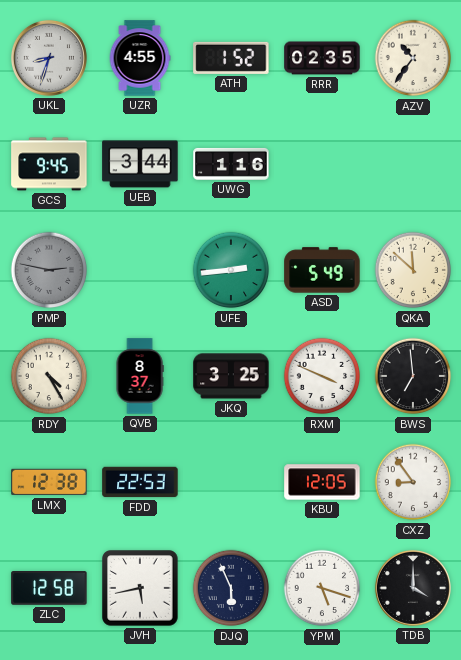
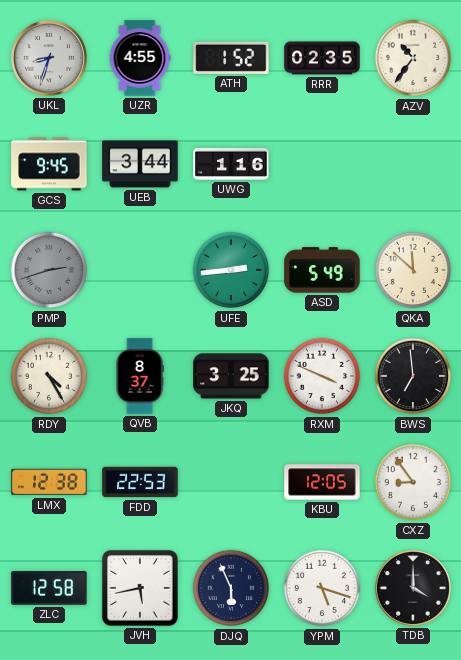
PMP: 2:47 -> 2:42 (49, 270)
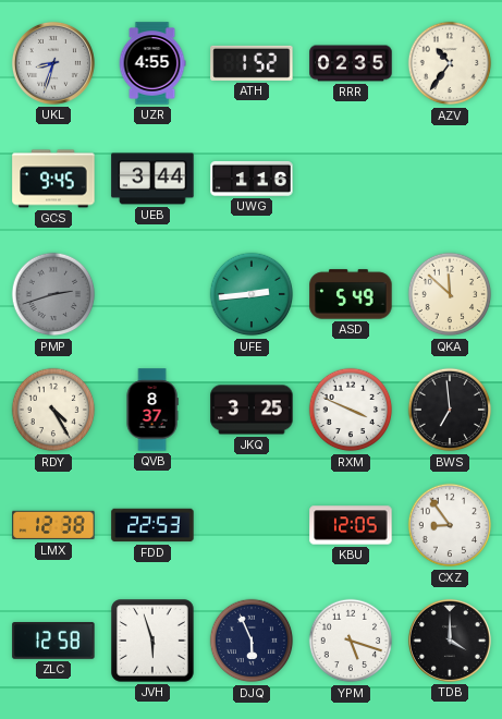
JVH: 5:43 -> 5:57 (152, 641)
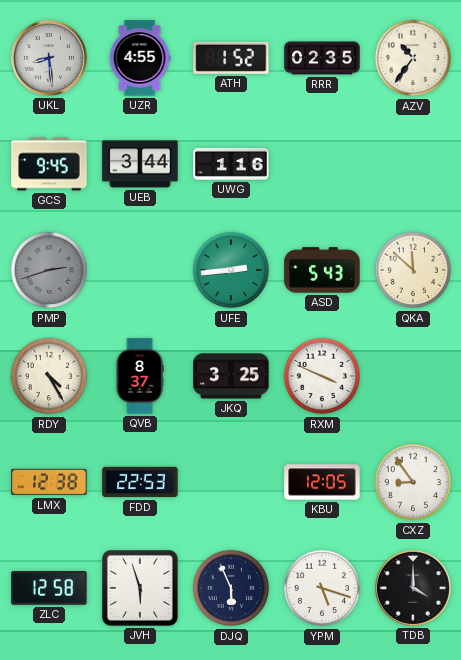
UKL: 8:33 -> 8:29 (49, 58)
ASD: 5:49 -> 5:43 (322, 270)
BWS: 6:59 -> none (450, 410)
